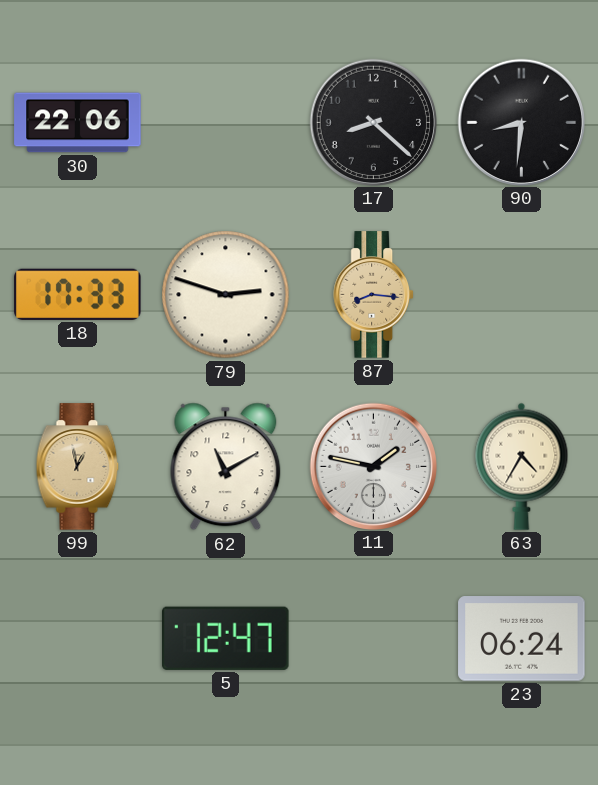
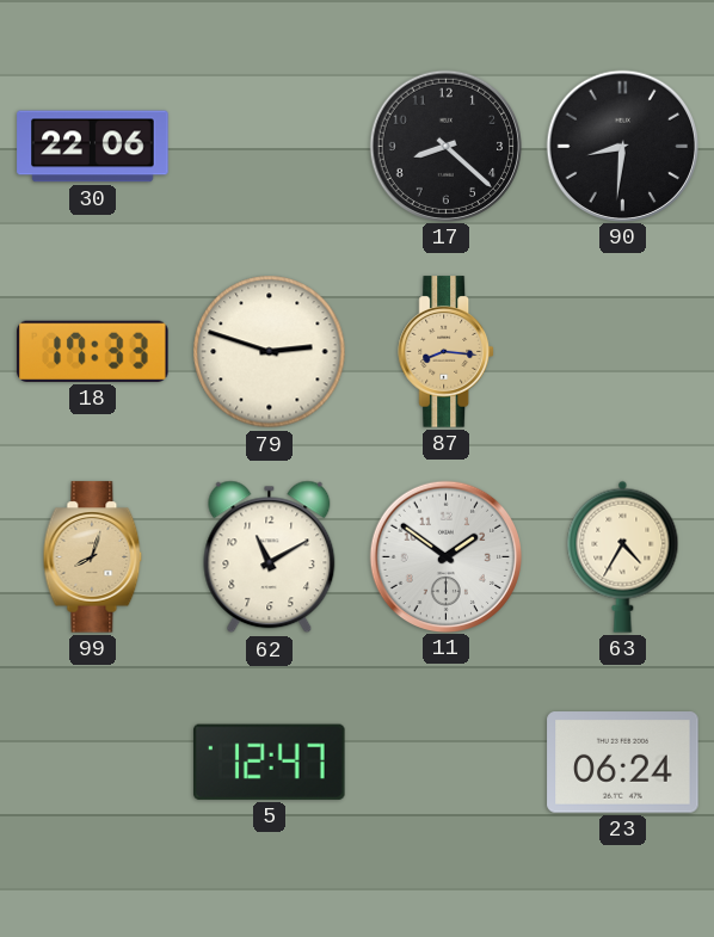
99: 12:58 -> 8:03 (93, 557)
11: 1:47 -> 1:51 (445, 556)
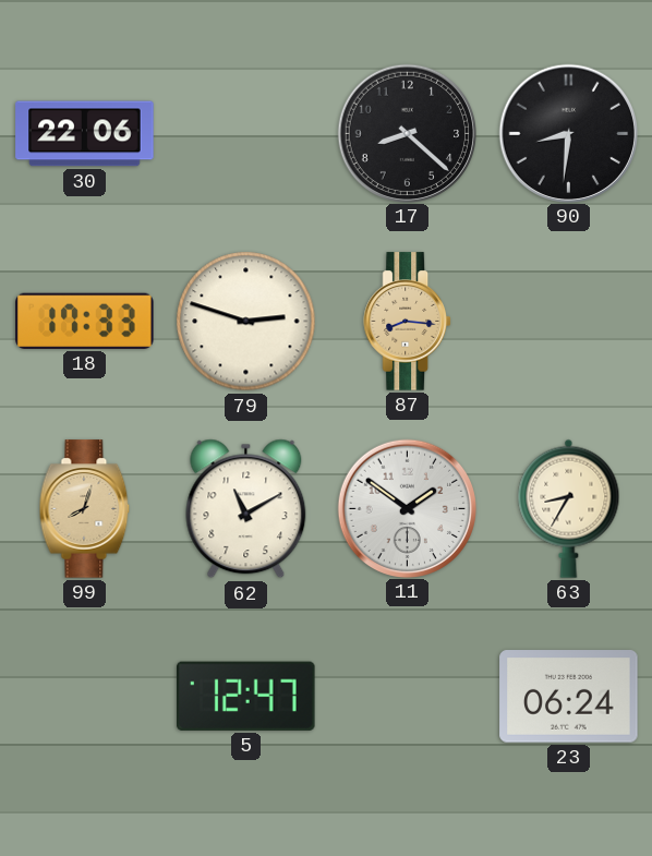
63: 4:35 -> 8:35 (569, 508)
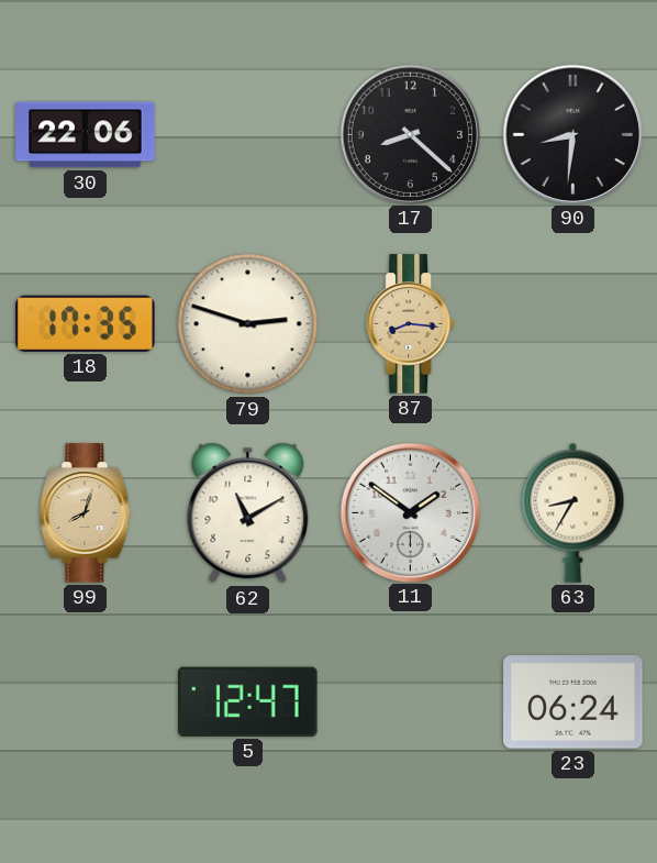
18: 17:33 -> 17:35 (86, 323)
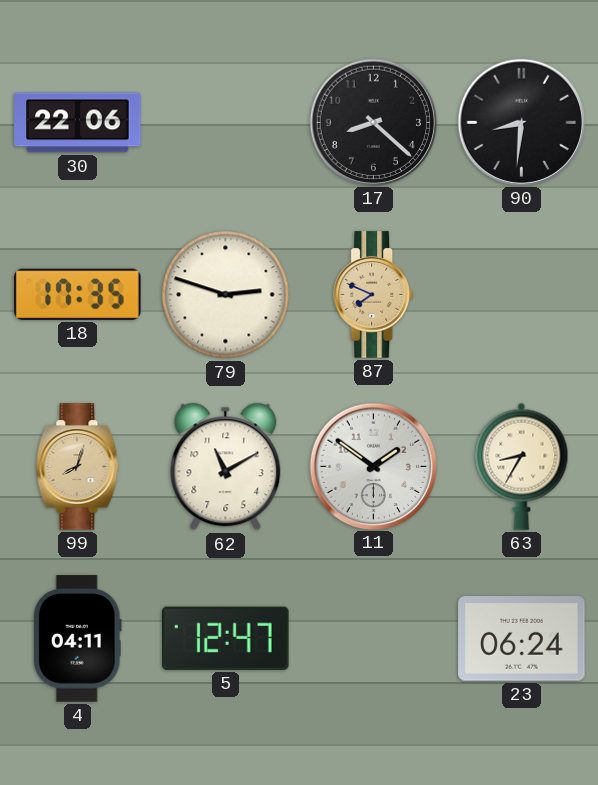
87: 8:16 -> 7:49 (373, 295)
4: none -> 04:11 (77, 639)
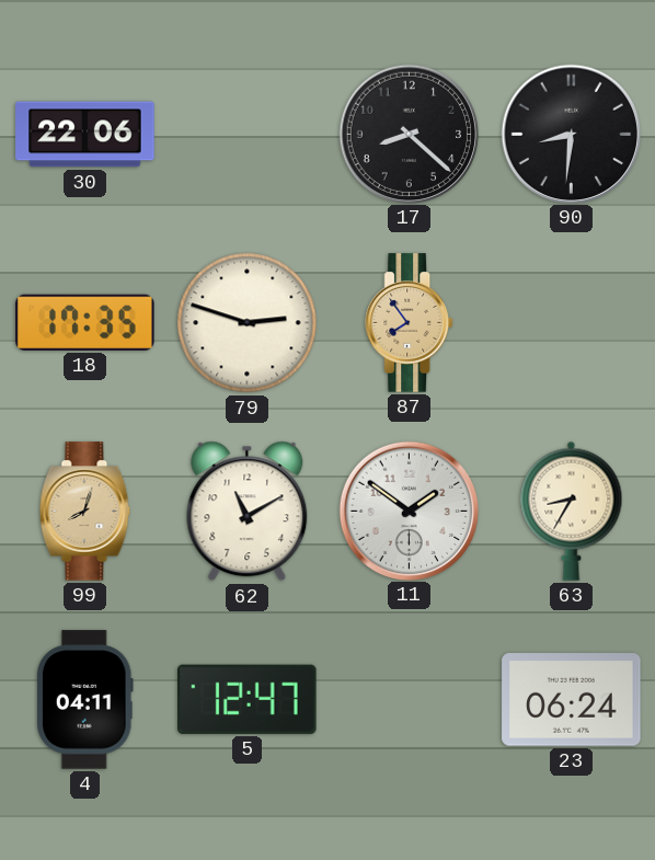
87: 7:49 -> 7:54 (409, 323)
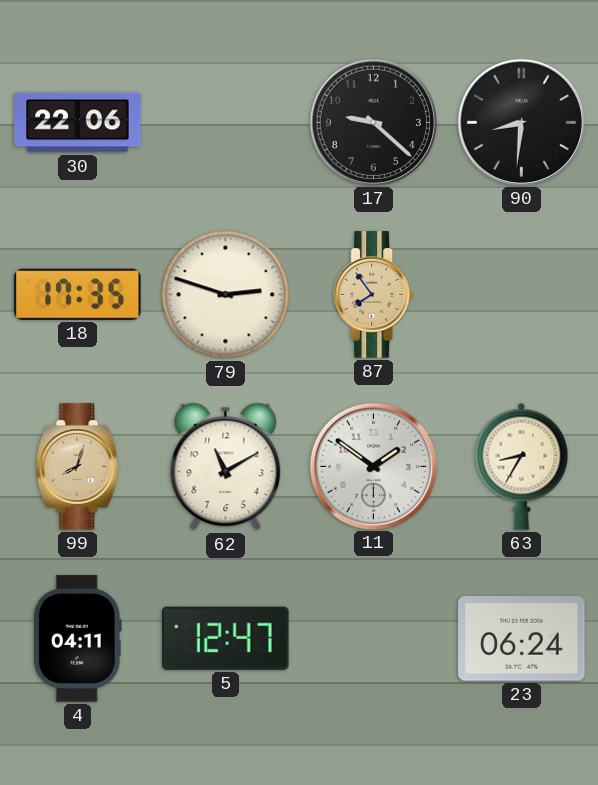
17: 8:22 -> 9:22 (373, 122)
